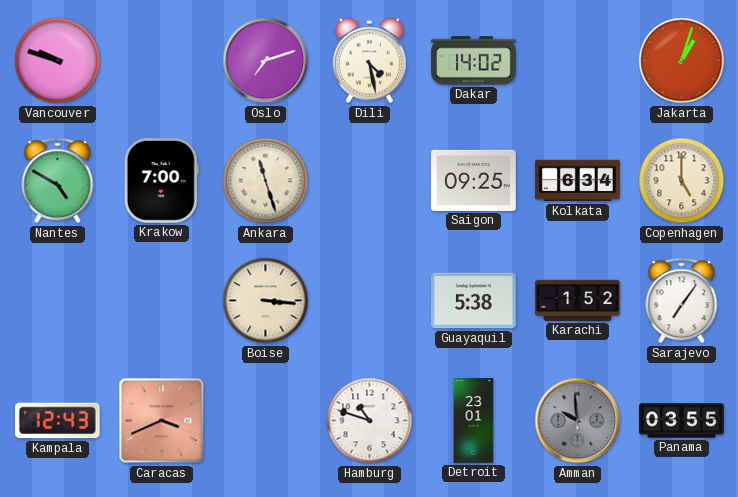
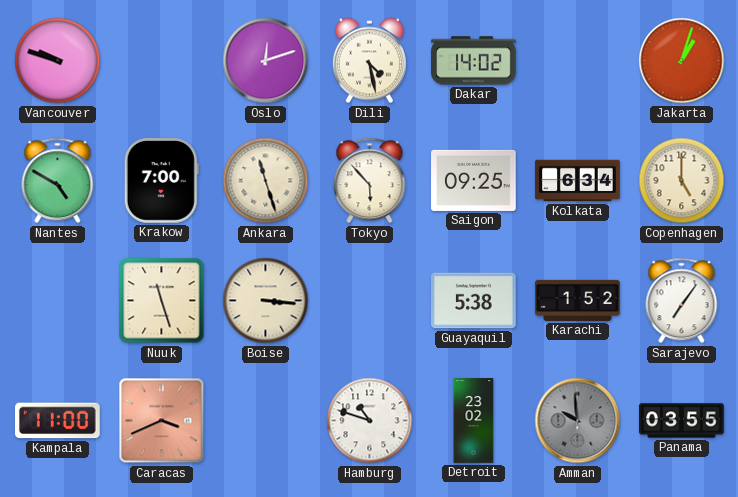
Oslo: 7:12 -> 12:12 (266, 61)
Tokyo: none -> 5:53 (370, 181)
Nuuk: none -> 11:27 (162, 301)
Kampala: 12:43 -> 11:00 (58, 421)
Detroit: 23:01 -> 23:02 (474, 421)
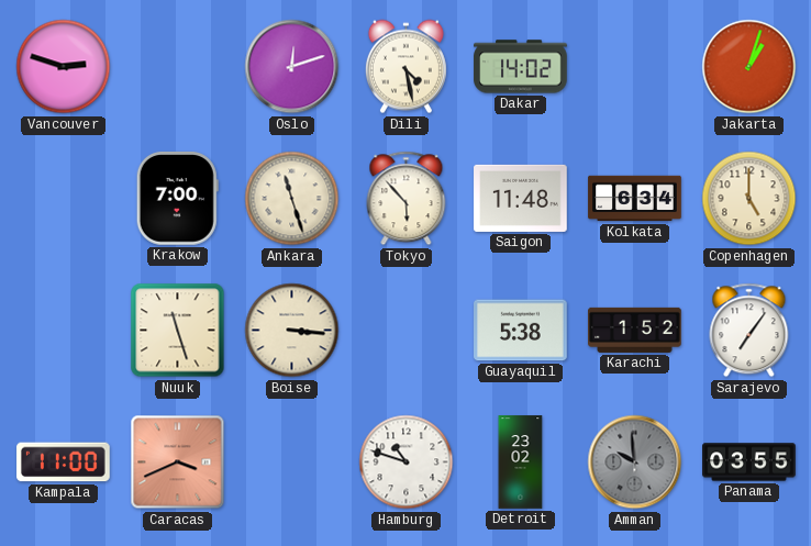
Vancouver: 9:48 -> 2:48 (64, 67)
Nantes: 4:50 -> none (58, 181)
Saigon: 09:25 -> 11:48 (521, 198)
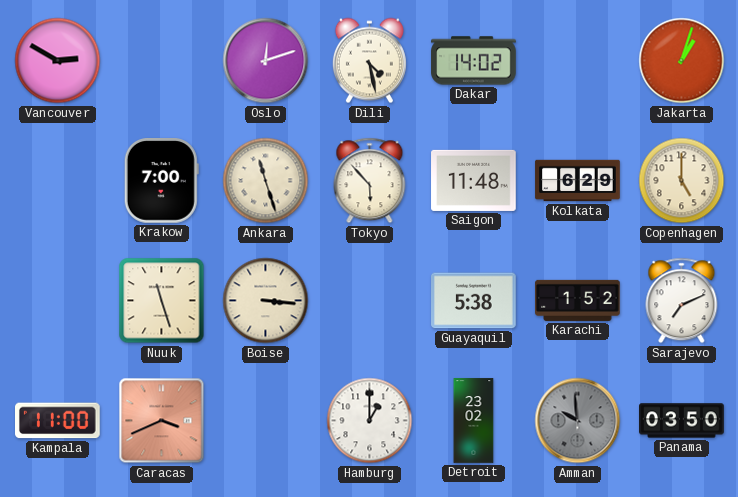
Vancouver: 2:48 -> 2:50 (58, 61)
Kolkata: 6:34 -> 6:29 (578, 181)
Sarajevo: 7:06 -> 7:11 (682, 301)
Hamburg: 10:48 -> 1:00 (370, 421)
Panama: 03:55 -> 03:50 (682, 421)
